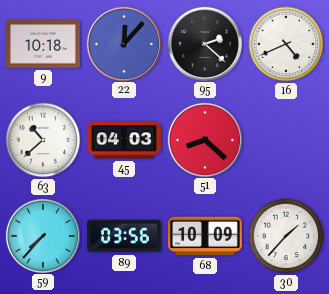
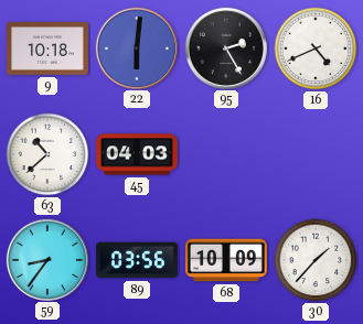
22: 12:07 -> 6:01 (136, 47)
95: 2:22 -> 2:25 (225, 47)
51: 8:22 -> none (204, 139)
59: 7:37 -> 8:36 (46, 259)
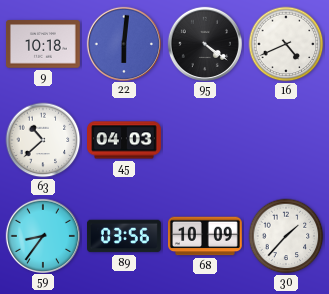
95: 2:25 -> 4:21 (204, 43)
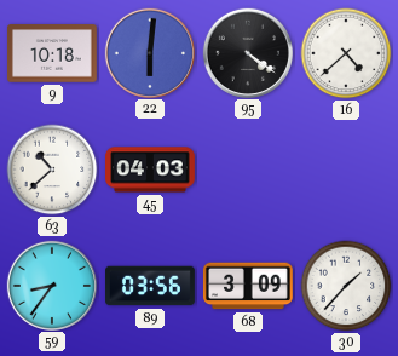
16: 4:41 -> 4:38 (346, 53)
68: 10:09 -> 3:09 (248, 286)
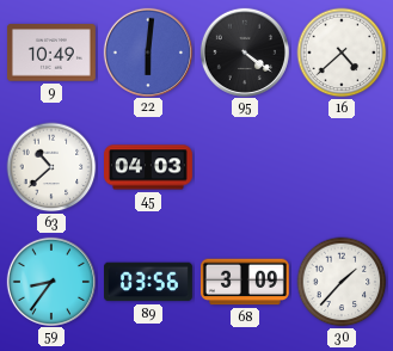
9: 10:18 -> 10:49 (51, 53)
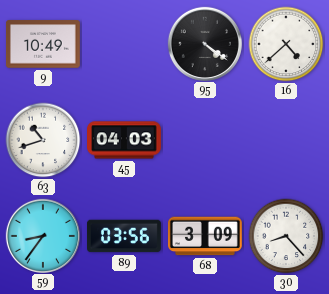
22: 6:01 -> none (147, 51)
63: 10:38 -> 10:42 (43, 140)
30: 1:37 -> 8:23 (286, 236)
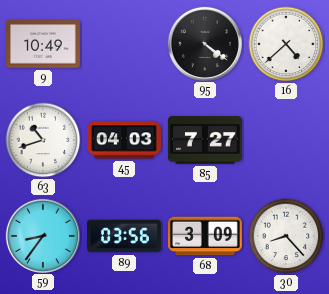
85: none -> 7:27 (205, 140)
